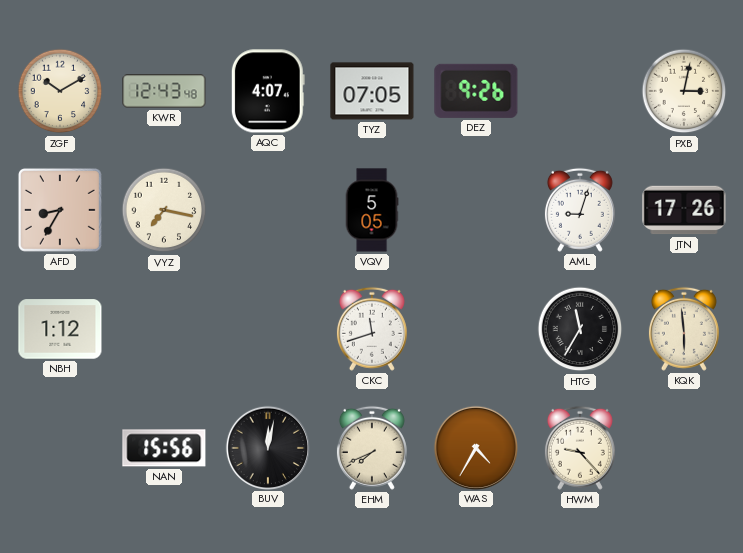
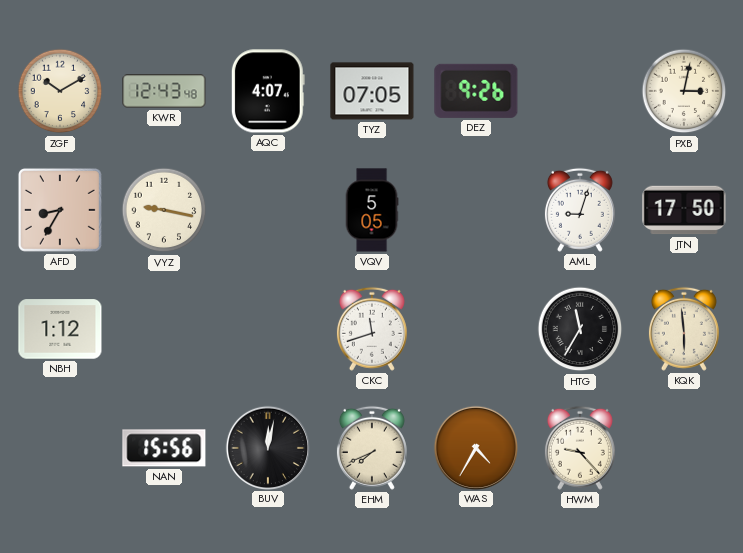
VYZ: 7:17 -> 9:17 (164, 210)
JTN: 17:26 -> 17:50 (684, 210)
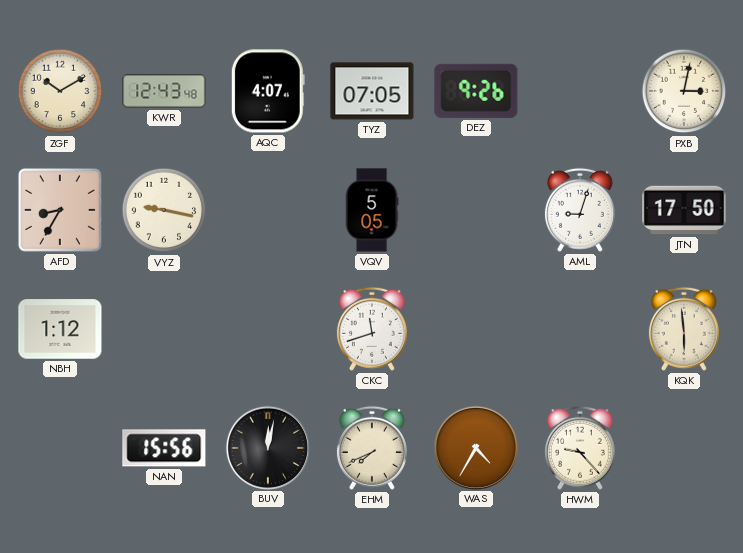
HTG: 11:35 -> none (580, 329)
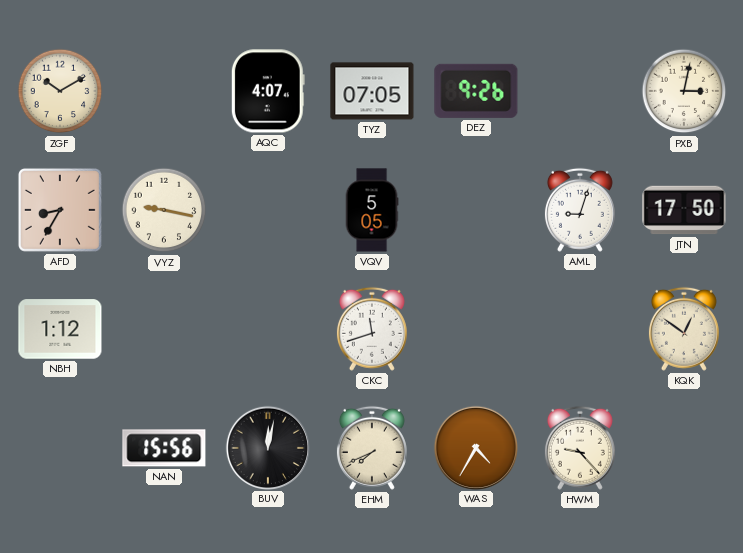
KWR: 12:43 -> none (164, 91)
KQK: 5:59 -> 12:51 (684, 329)
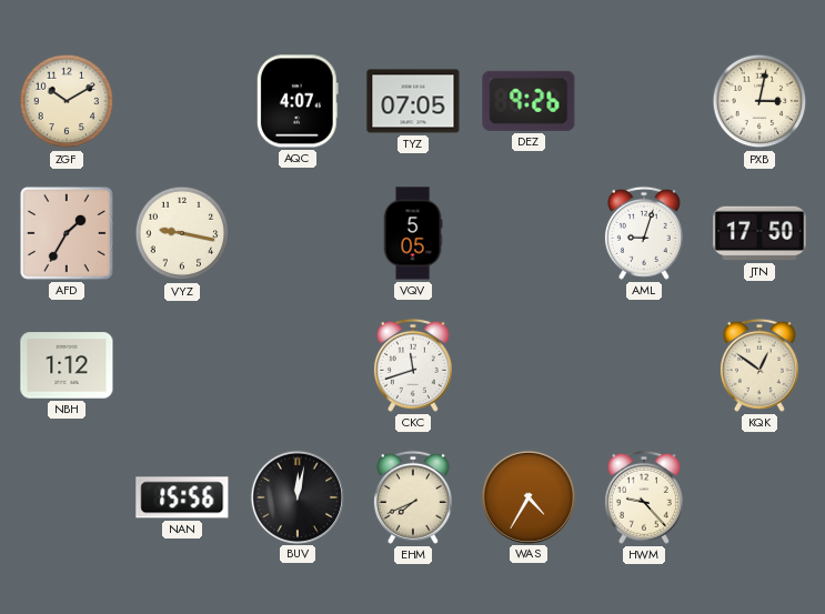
AFD: 8:35 -> 1:35 (67, 233)
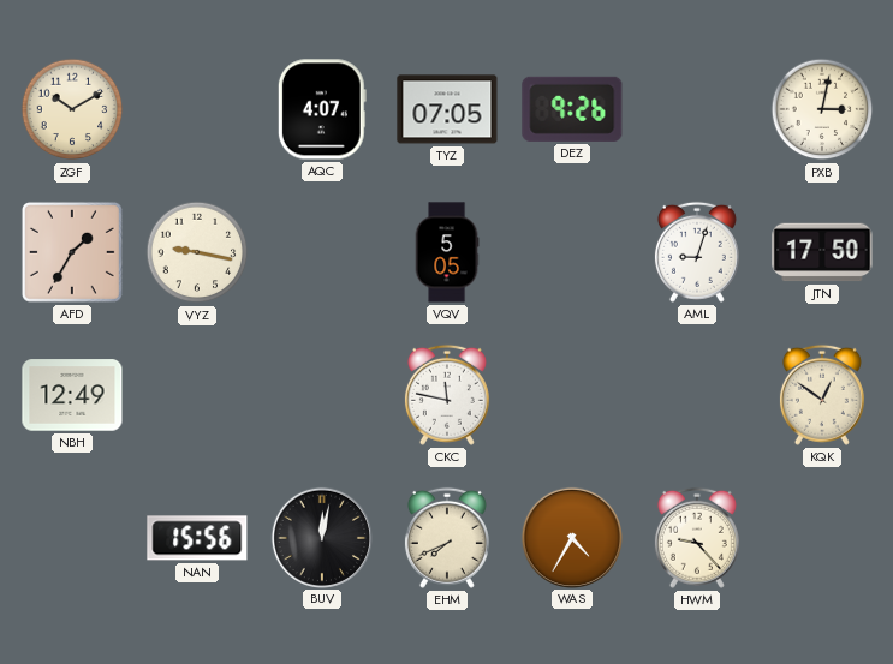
NBH: 1:12 -> 12:49 (72, 395)
CKC: 11:42 -> 11:47 (447, 395)
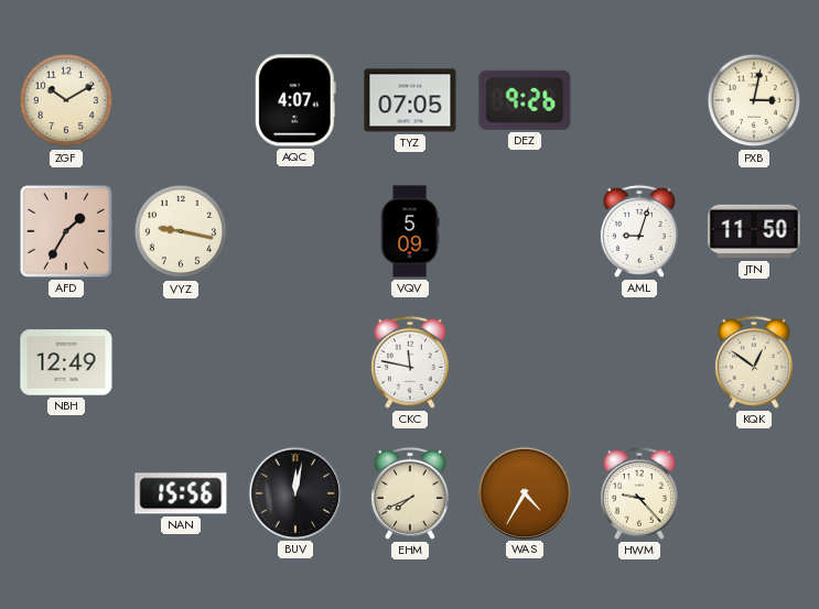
VQV: 5:05 -> 5:09 (410, 231)
JTN: 17:50 -> 11:50 (754, 231)
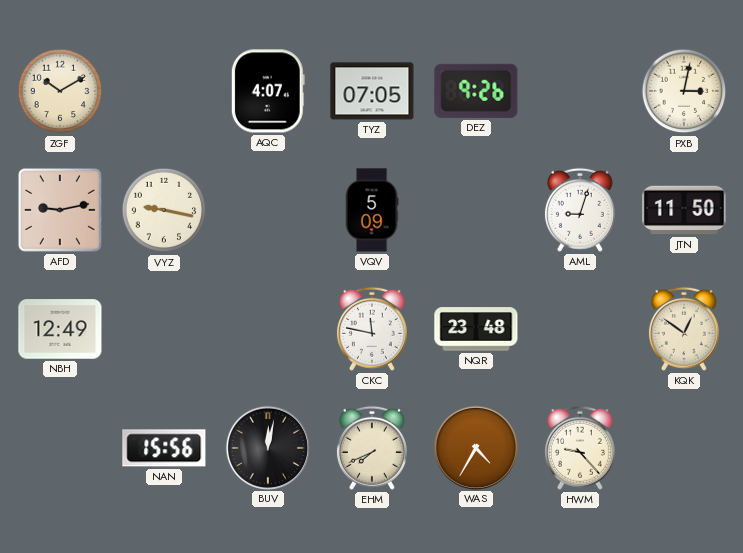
AFD: 1:35 -> 9:13 (60, 210)
NQR: none -> 23:48 (476, 329)
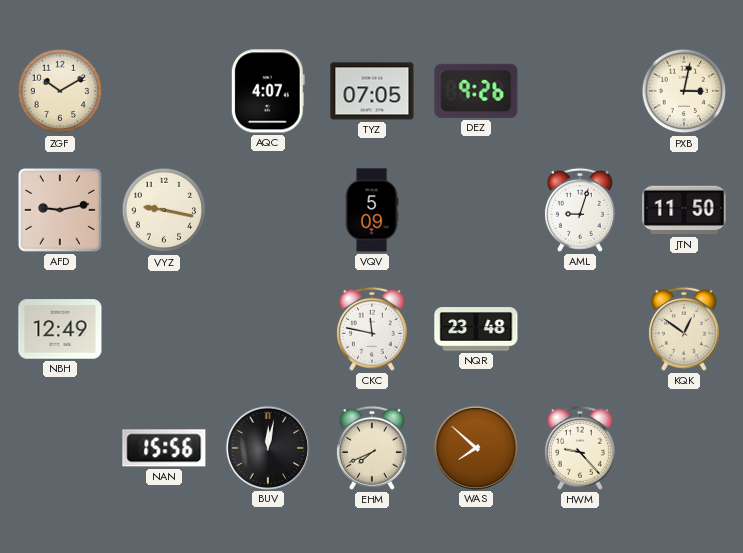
WAS: 4:35 -> 7:52 (475, 447)
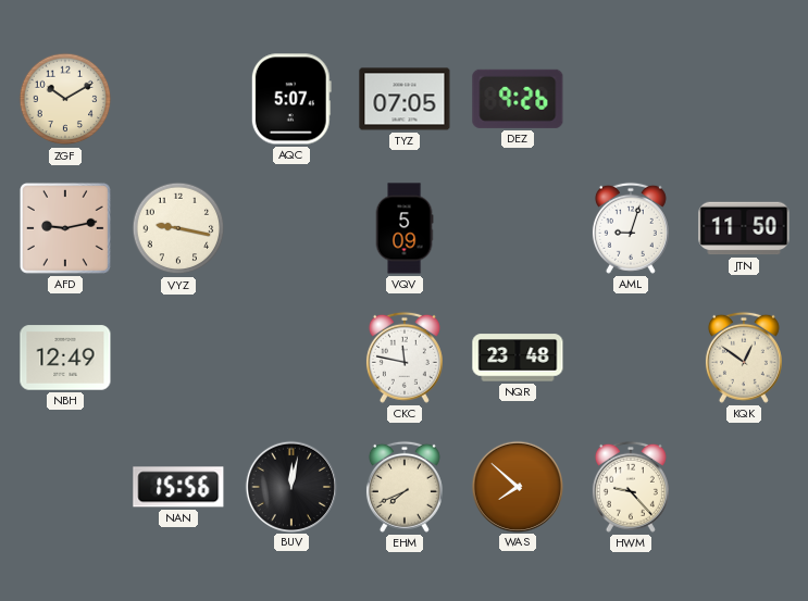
AQC: 4:07 -> 5:07 (291, 99)
PXB: 3:02 -> none (684, 91)
